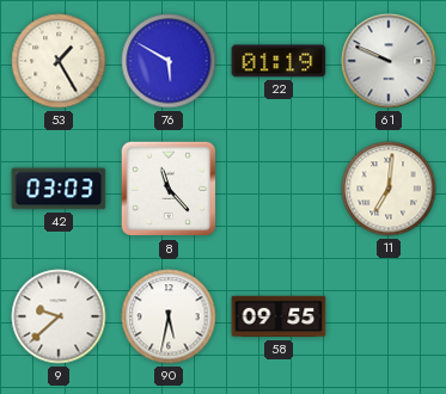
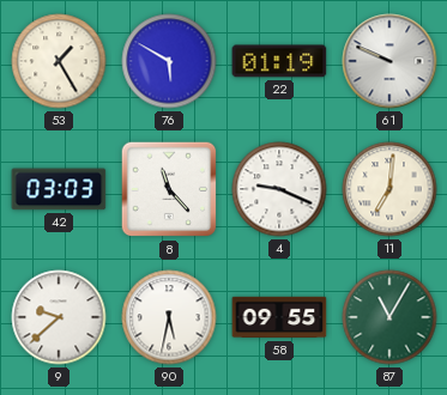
4: none -> 9:19 (279, 189)
87: none -> 11:05 (389, 317)
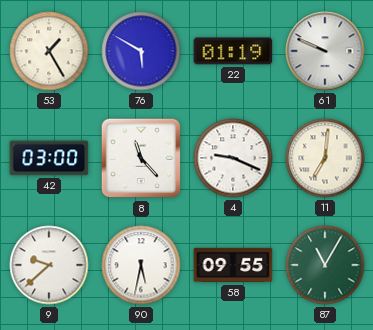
42: 03:03 -> 03:00 (49, 158)
